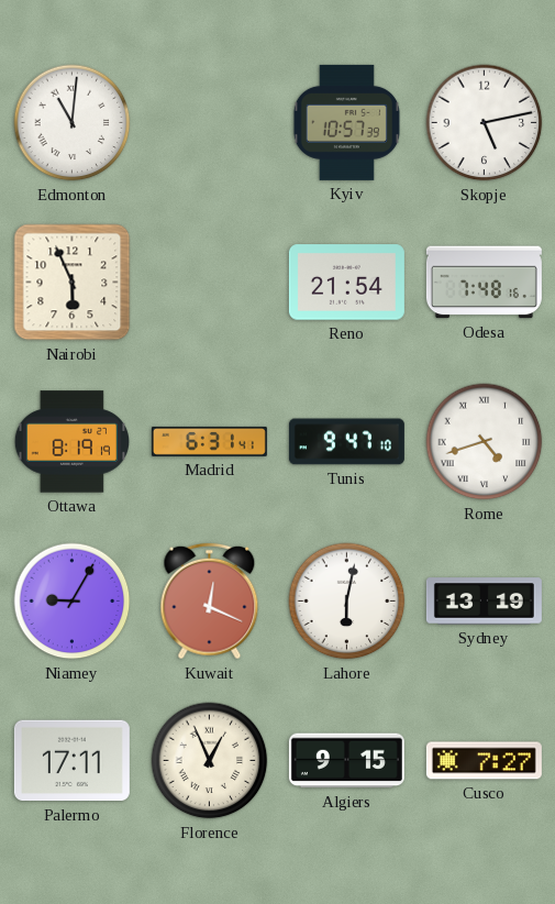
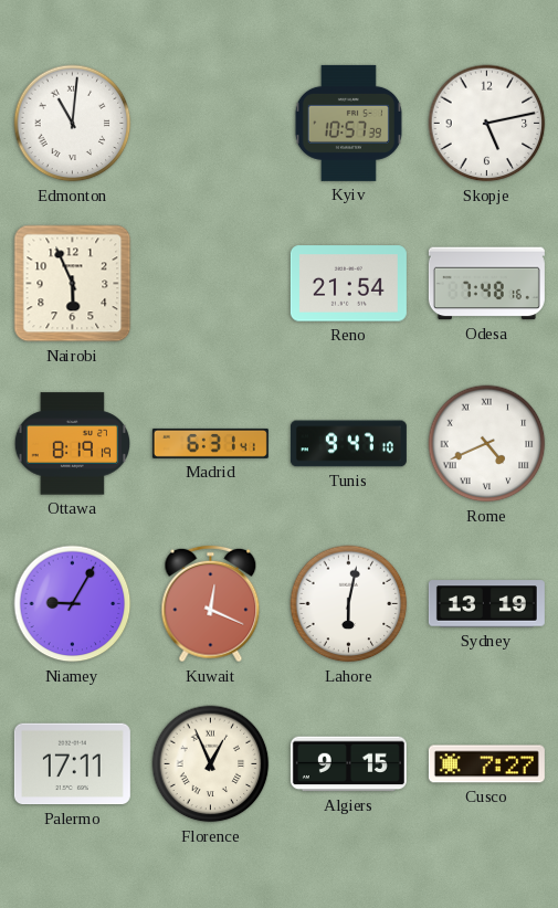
Rome: 4:42 -> 4:41 (487, 444)
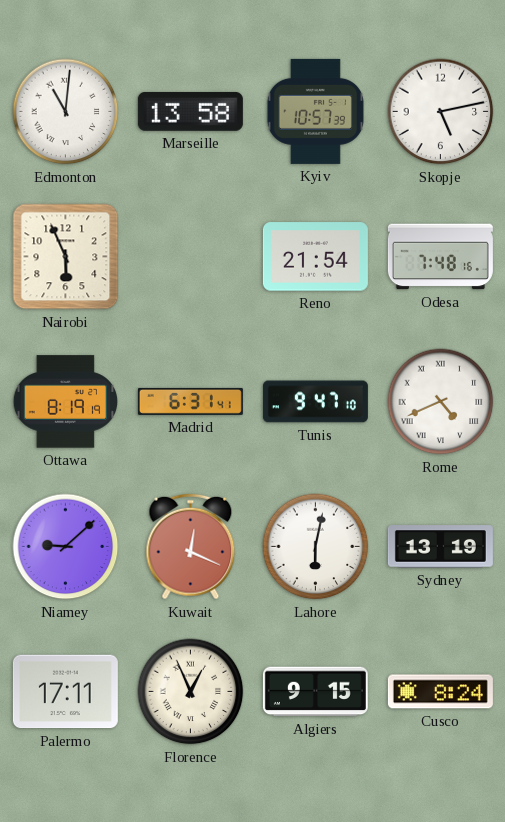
Marseille: none -> 13:58 (190, 111)
Niamey: 9:05 -> 9:08 (66, 547)
Cusco: 7:27 -> 8:24 (440, 692)
